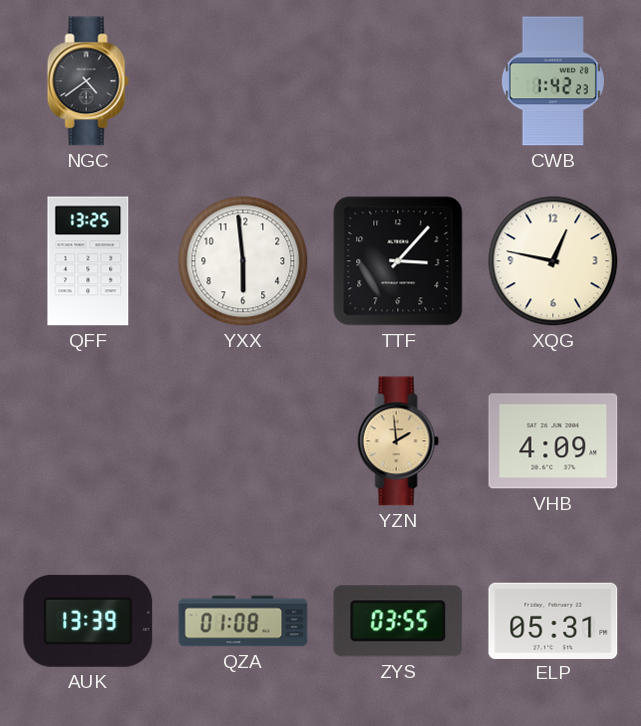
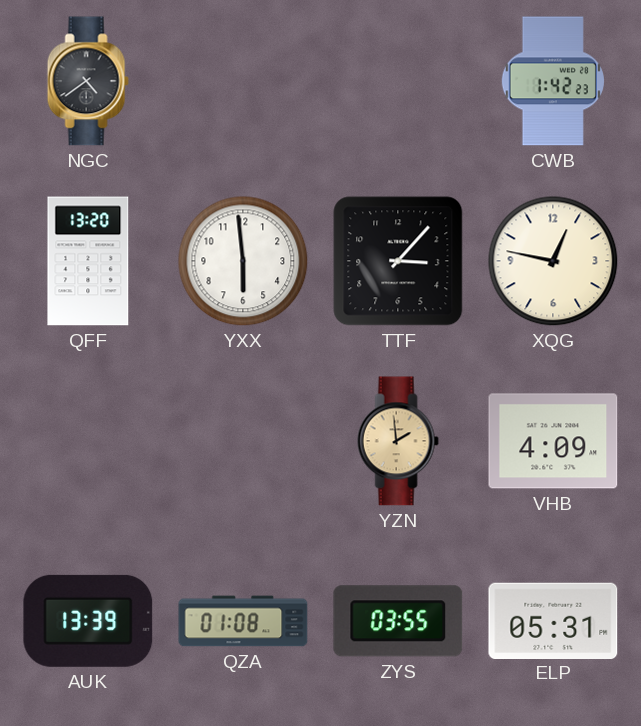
QFF: 13:25 -> 13:20 (88, 261)
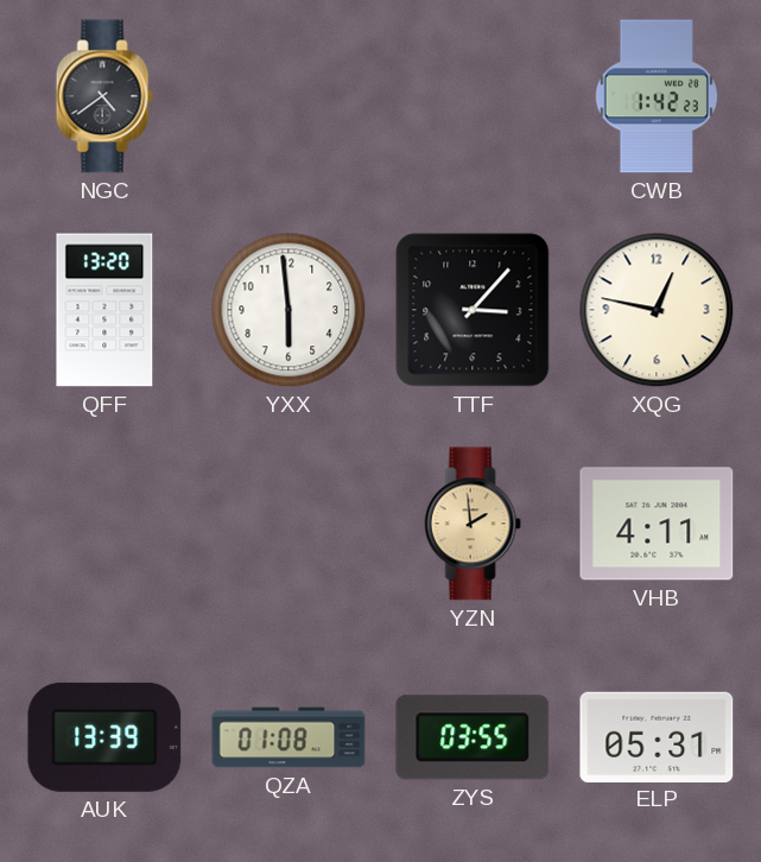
VHB: 4:09 -> 4:11 (657, 524)
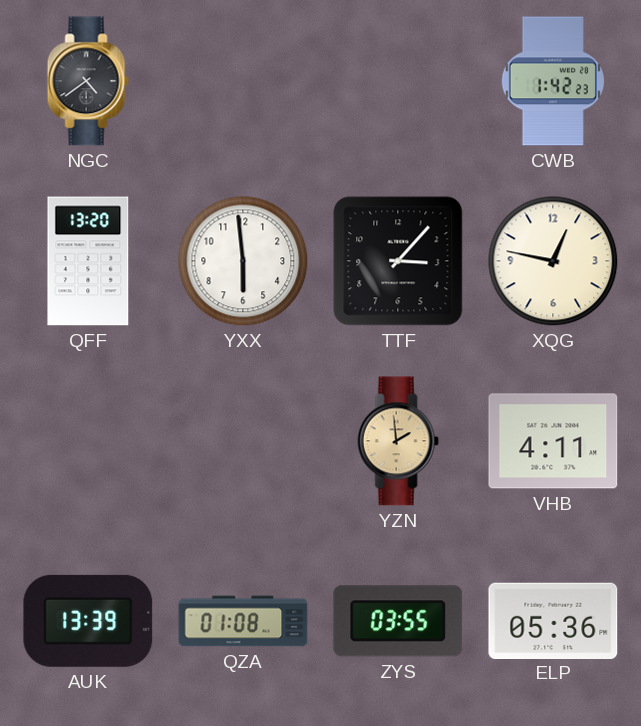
ELP: 05:31 -> 05:36 (553, 620)
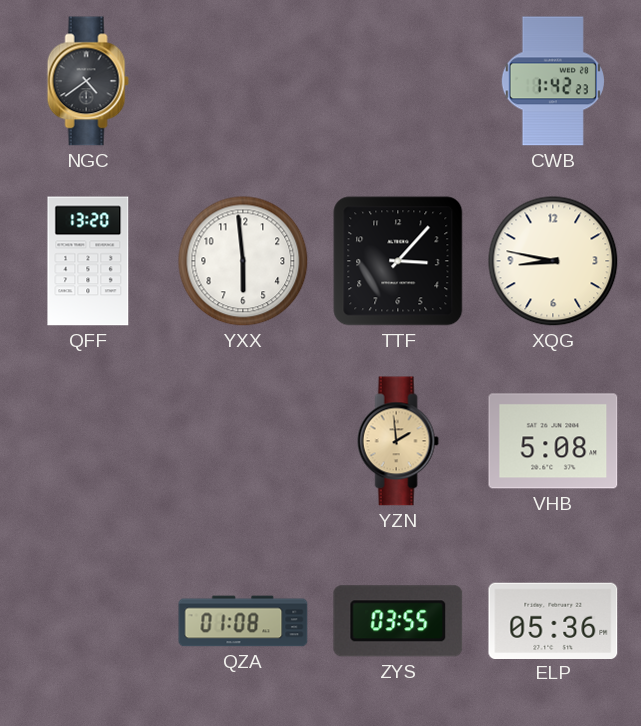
XQG: 12:47 -> 8:47 (553, 261)
VHB: 4:11 -> 5:08 (553, 441)
AUK: 13:39 -> none (88, 621)
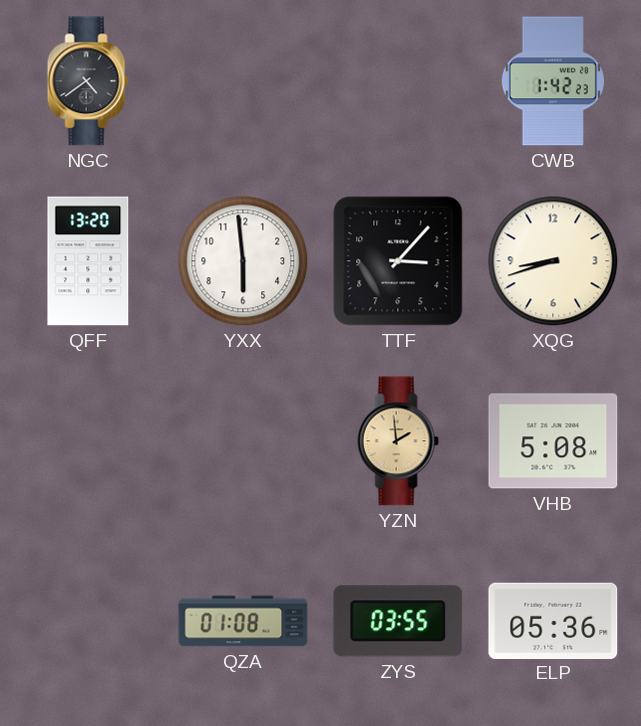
XQG: 8:47 -> 8:42 (553, 261)
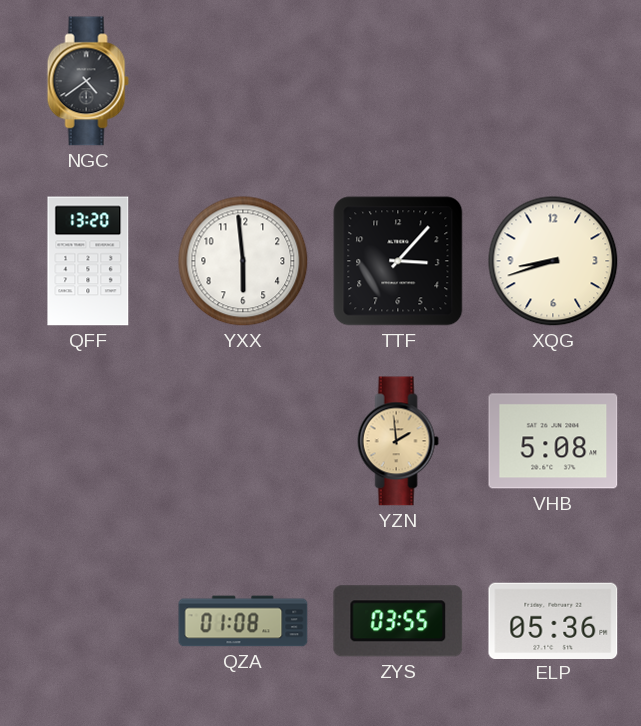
CWB: 1:42 -> none (553, 81)
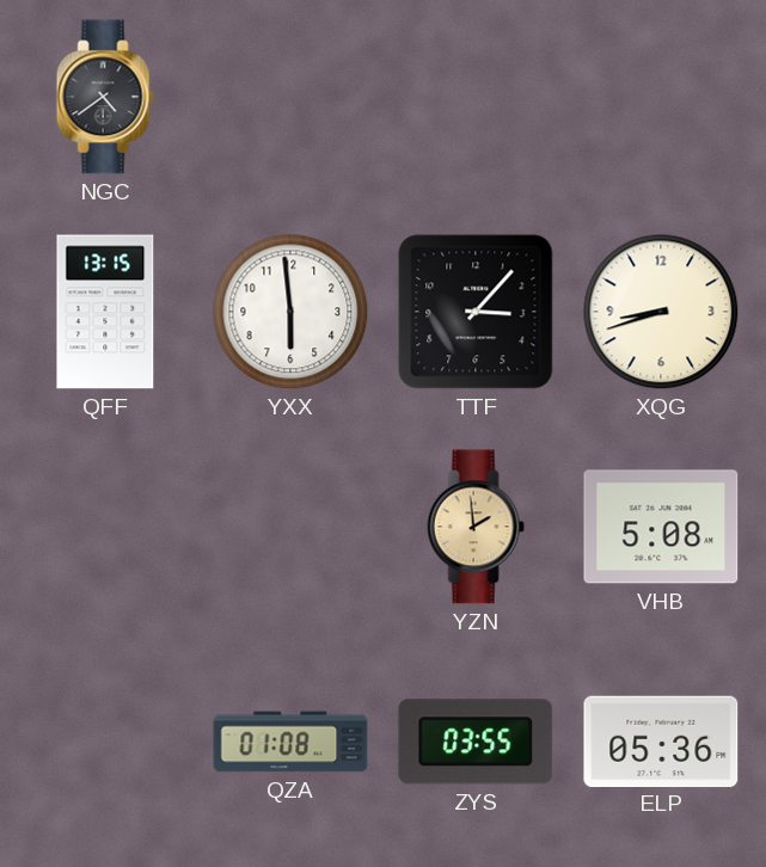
QFF: 13:20 -> 13:15 (105, 312)
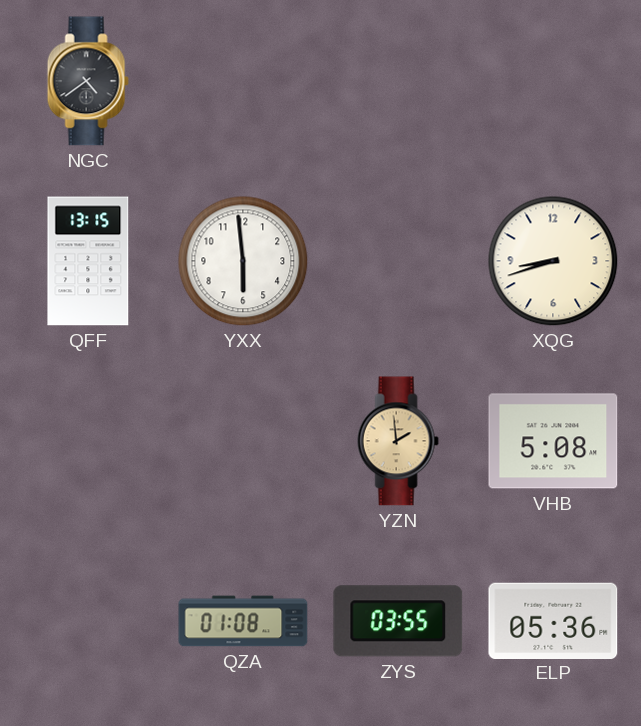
TTF: 3:07 -> none (476, 312)
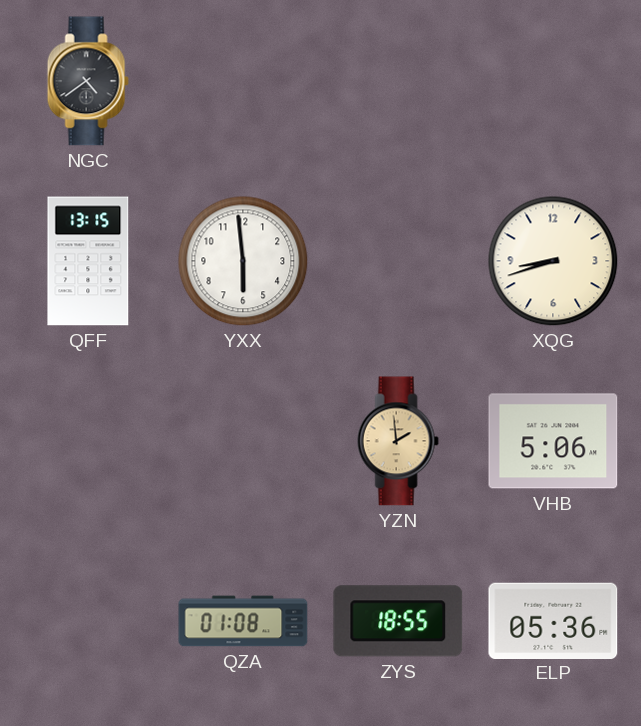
VHB: 5:08 -> 5:06 (553, 441)
ZYS: 03:55 -> 18:55 (398, 621)
